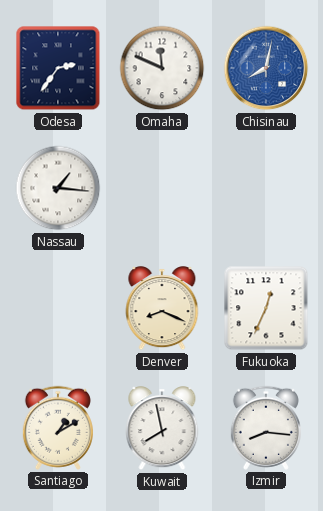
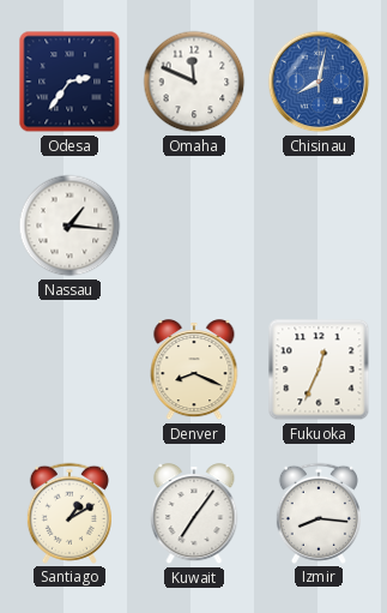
Kuwait: 7:58 -> 7:06 (194, 515)
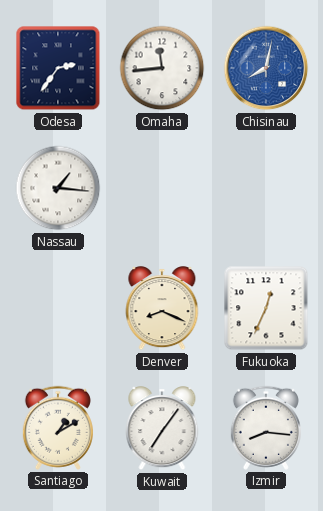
Omaha: 11:49 -> 11:44 (162, 68)
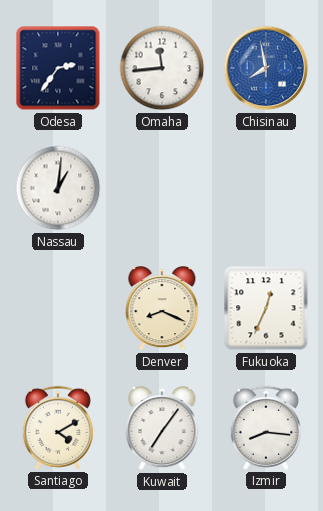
Chisinau: 8:02 -> 7:58 (266, 68)
Nassau: 1:16 -> 1:01 (58, 188)
Santiago: 1:10 -> 4:10 (58, 428)
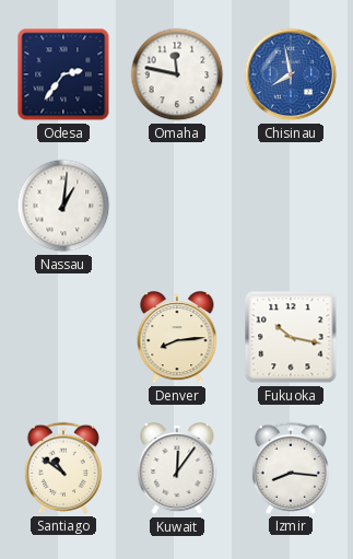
Omaha: 11:44 -> 11:47 (177, 74)
Denver: 8:19 -> 8:14 (177, 338)
Fukuoka: 12:34 -> 10:17 (291, 337)
Santiago: 4:10 -> 10:51 (63, 468)
Kuwait: 7:06 -> 12:06 (177, 469)
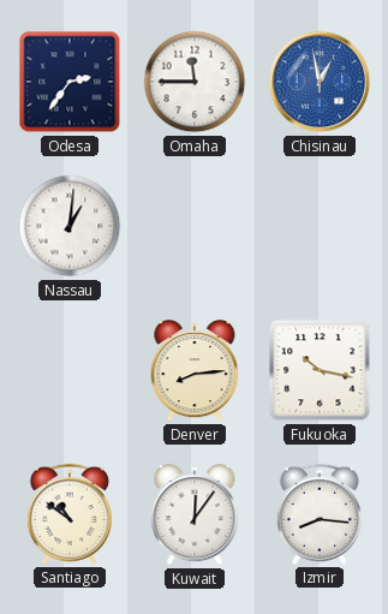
Omaha: 11:47 -> 11:45 (195, 82)
Chisinau: 7:58 -> 12:58 (320, 82)
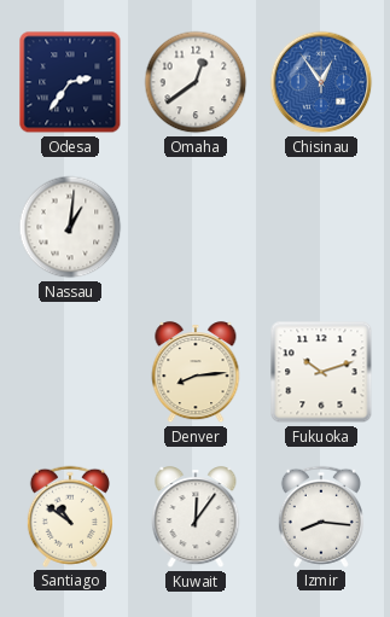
Omaha: 11:45 -> 12:39 (196, 82)
Chisinau: 12:58 -> 12:54 (321, 82)
Fukuoka: 10:17 -> 10:12 (321, 372)
